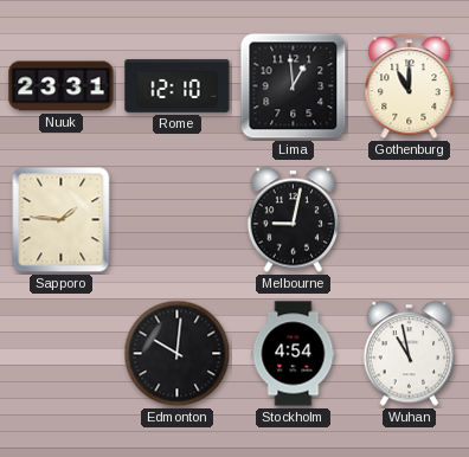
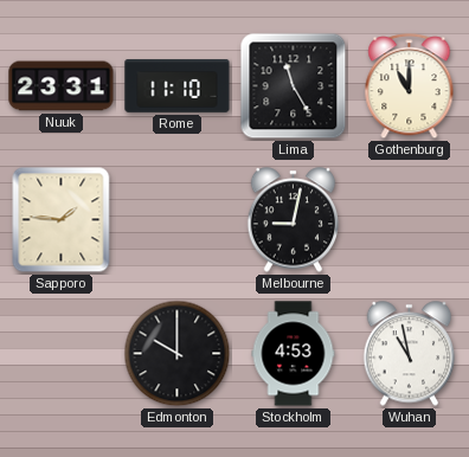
Rome: 12:10 -> 11:10 (178, 86)
Lima: 12:59 -> 11:25 (294, 86)
Edmonton: 10:01 -> 10:00 (178, 354)
Stockholm: 4:54 -> 4:53 (294, 354)
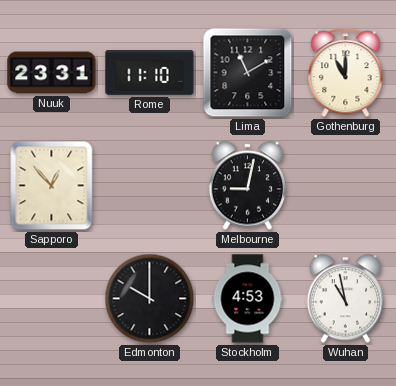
Lima: 11:25 -> 11:10 (248, 73)
Sapporo: 1:46 -> 12:53 (52, 186)
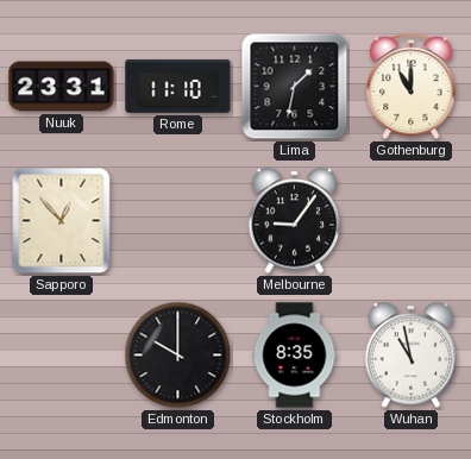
Lima: 11:10 -> 1:32 (295, 87)
Melbourne: 9:02 -> 9:06 (295, 221)
Stockholm: 4:53 -> 8:35 (295, 356)
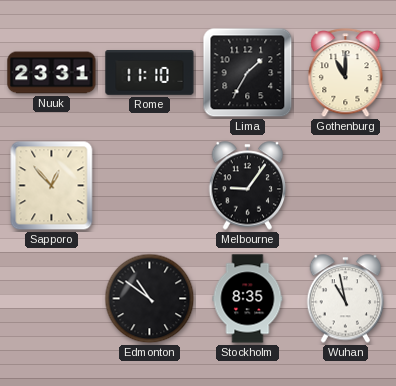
Lima: 1:32 -> 1:35 (248, 73)
Edmonton: 10:00 -> 10:51 (150, 299)
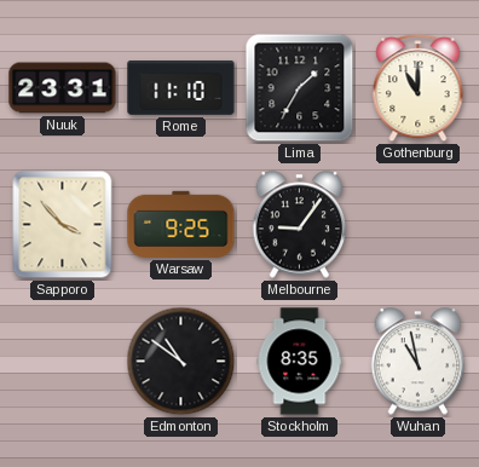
Sapporo: 12:53 -> 3:53 (63, 225)
Warsaw: none -> 9:25 (181, 224)
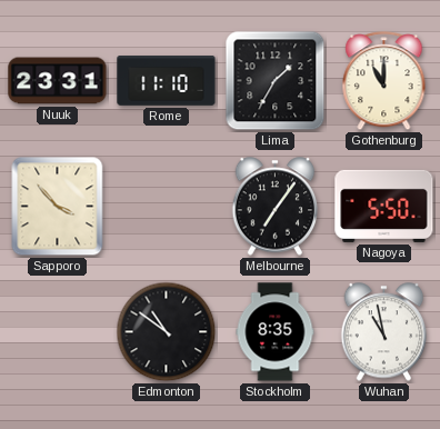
Warsaw: 9:25 -> none (181, 224)
Melbourne: 9:06 -> 7:06 (276, 207)
Nagoya: none -> 5:50 (384, 206)
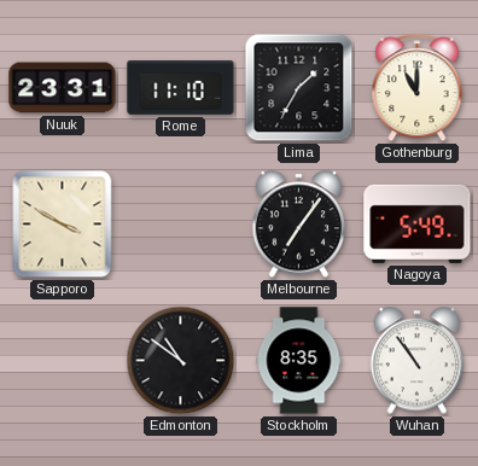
Sapporo: 3:53 -> 3:50 (63, 225)
Nagoya: 5:50 -> 5:49 (418, 223)
Wuhan: 10:58 -> 10:54 (418, 361)
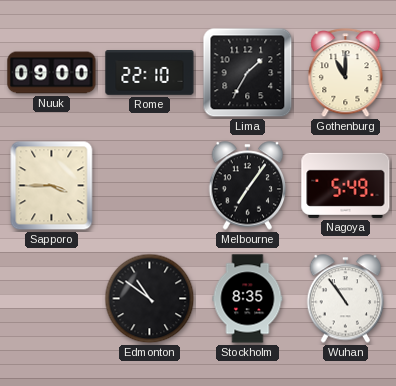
Nuuk: 23:31 -> 09:00 (52, 73)
Rome: 11:10 -> 22:10 (150, 73)
Sapporo: 3:50 -> 3:45 (52, 186)
